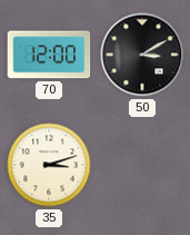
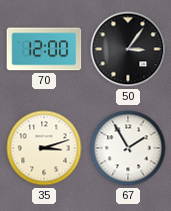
50: 3:10 -> 3:06 (128, 49)
67: none -> 1:55 (128, 148)
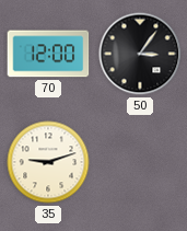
35: 3:12 -> 9:12 (48, 162)
67: 1:55 -> none (128, 148)
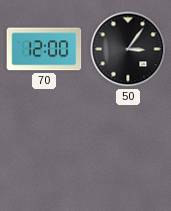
35: 9:12 -> none (48, 162)
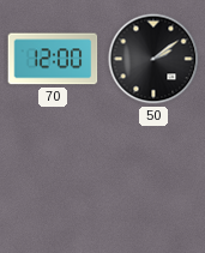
50: 3:06 -> 2:09 (153, 59)
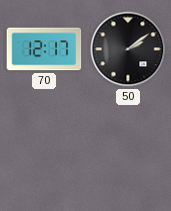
70: 12:00 -> 12:17 (44, 49)
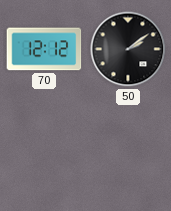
70: 12:17 -> 12:12 (44, 49)
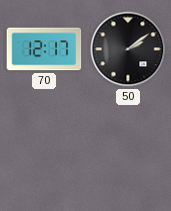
70: 12:12 -> 12:17 (44, 49)
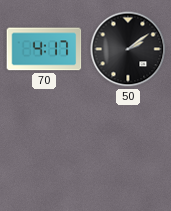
70: 12:17 -> 4:17 (44, 49)
